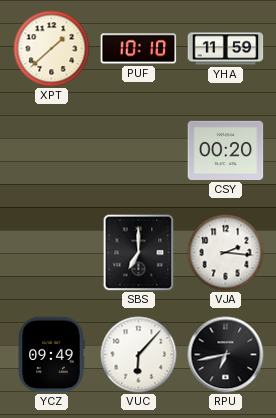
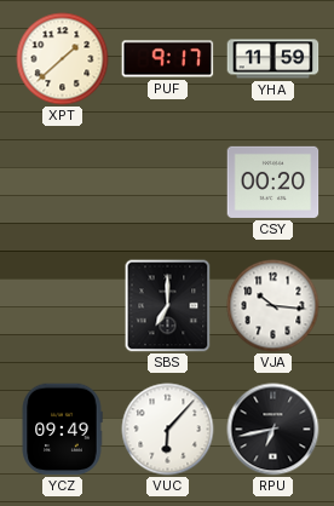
PUF: 10:10 -> 9:17 (168, 59)
VJA: 2:16 -> 10:16 (273, 306)
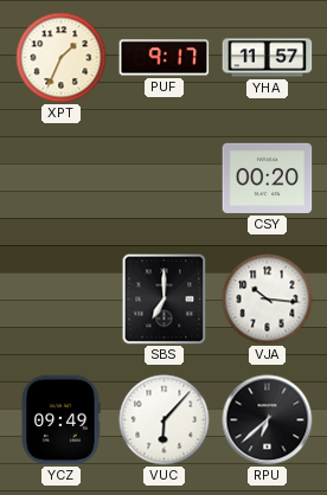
XPT: 1:38 -> 1:34 (62, 58)
YHA: 11:59 -> 11:57 (268, 58)
RPU: 6:43 -> 6:38 (268, 420)
